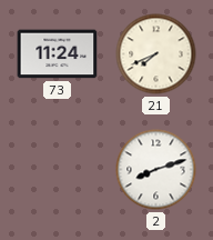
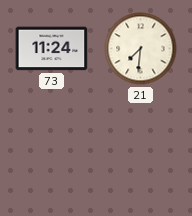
21: 7:41 -> 7:31 (141, 49)
2: 8:12 -> none (156, 170)
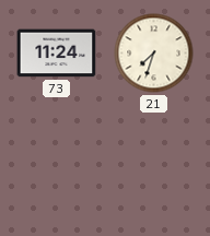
21: 7:31 -> 7:33 (154, 54)
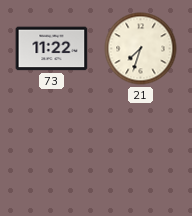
73: 11:24 -> 11:22 (52, 49)
